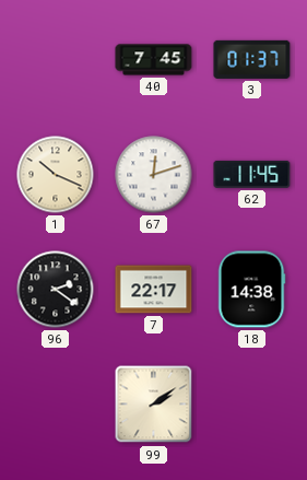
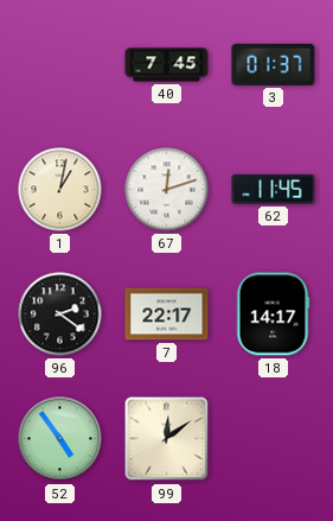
1: 10:19 -> 1:02 (60, 190)
18: 14:38 -> 14:17 (273, 314)
52: none -> 4:54 (60, 439)
99: 2:09 -> 12:09 (167, 439)
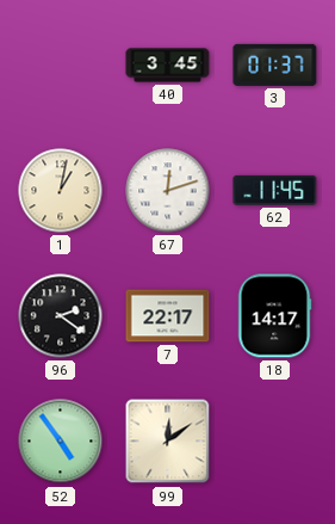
40: 7:45 -> 3:45 (168, 66)
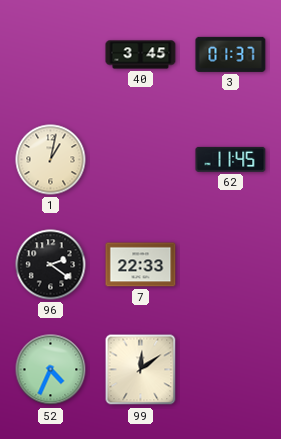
67: 12:12 -> none (168, 191)
7: 22:17 -> 22:33 (141, 265)
18: 14:17 -> none (274, 316)
52: 4:54 -> 4:34 (51, 370)
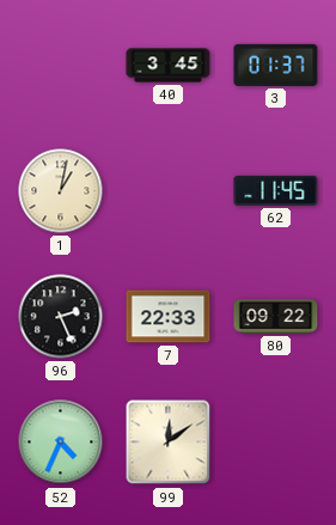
96: 2:21 -> 2:26 (61, 317)
80: none -> 09:22 (276, 317)
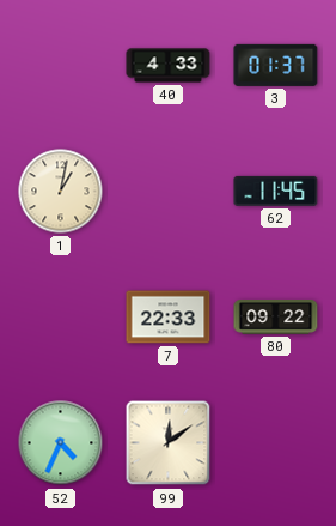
40: 3:45 -> 4:33 (169, 66)
96: 2:26 -> none (61, 317)
